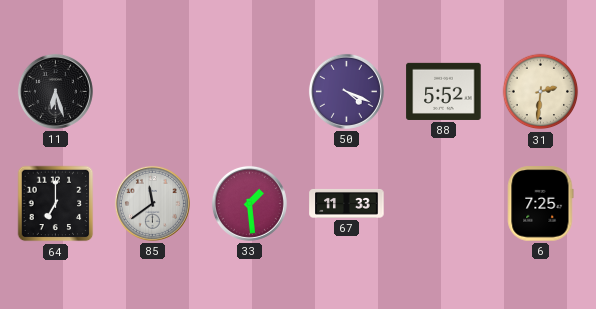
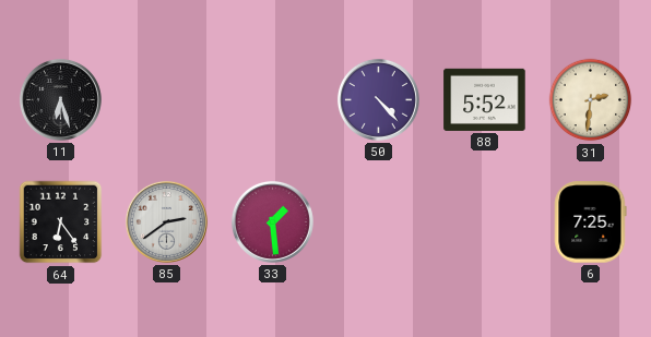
50: 4:19 -> 4:23 (378, 99)
64: 7:00 -> 6:24 (61, 222)
85: 11:39 -> 2:39 (166, 221)
67: 11:33 -> none (347, 203)
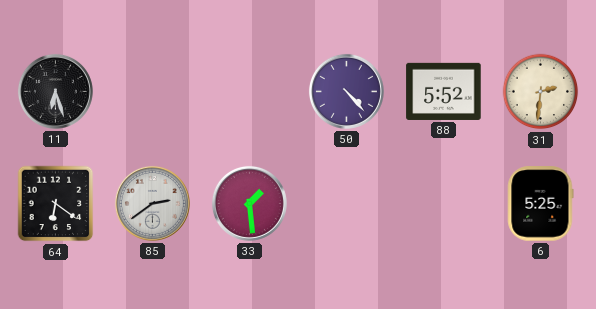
64: 6:24 -> 6:21 (56, 204)
6: 7:25 -> 5:25 (541, 204)
